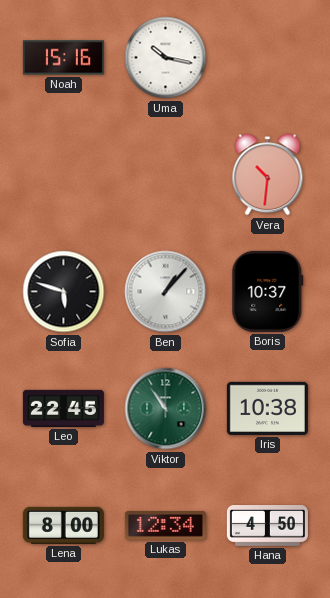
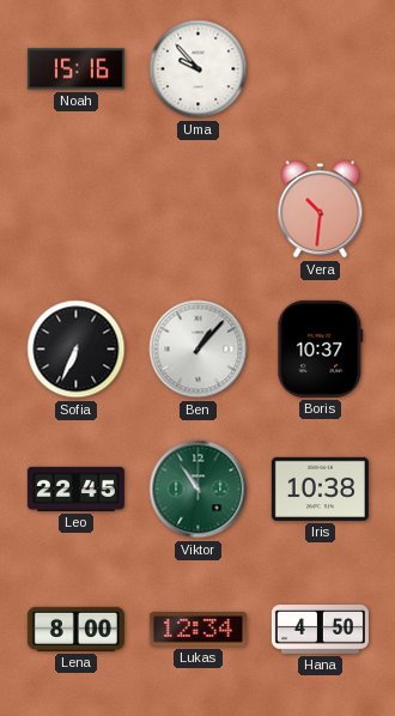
Uma: 10:17 -> 9:53 (199, 69)
Sofia: 5:48 -> 6:34 (77, 350)
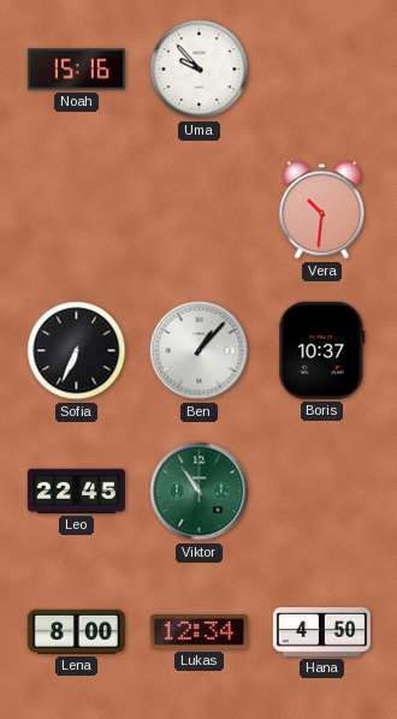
Iris: 10:38 -> none (320, 489)
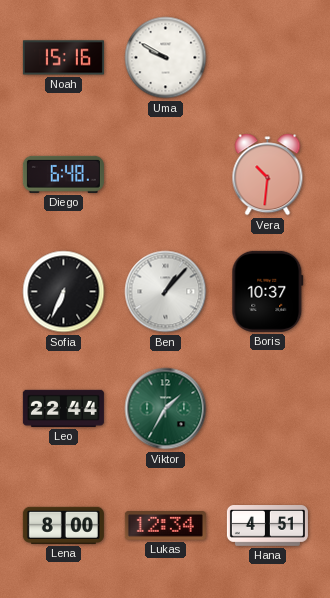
Uma: 9:53 -> 9:50 (166, 58)
Diego: none -> 6:48 (63, 174)
Leo: 22:45 -> 22:44 (63, 408)
Viktor: 10:54 -> 1:35 (166, 409)
Hana: 4:50 -> 4:51 (267, 526)
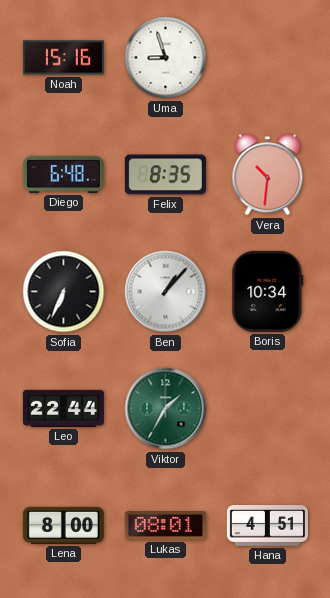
Uma: 9:50 -> 8:57 (166, 58)
Felix: none -> 8:35 (165, 175)
Boris: 10:37 -> 10:34 (268, 291)
Lukas: 12:34 -> 08:01 (165, 526)
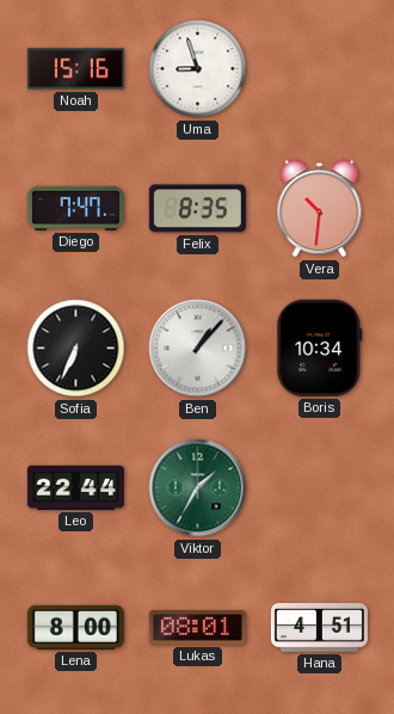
Diego: 6:48 -> 7:47 (75, 208)
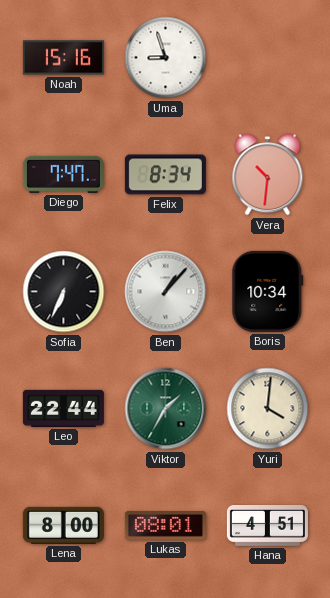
Felix: 8:35 -> 8:34 (165, 175)
Yuri: none -> 4:01 (268, 409)
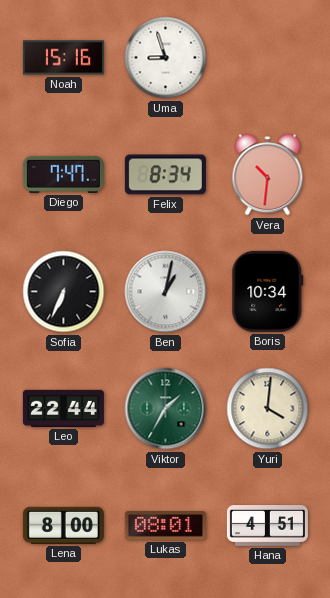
Ben: 1:07 -> 1:02 (166, 292)
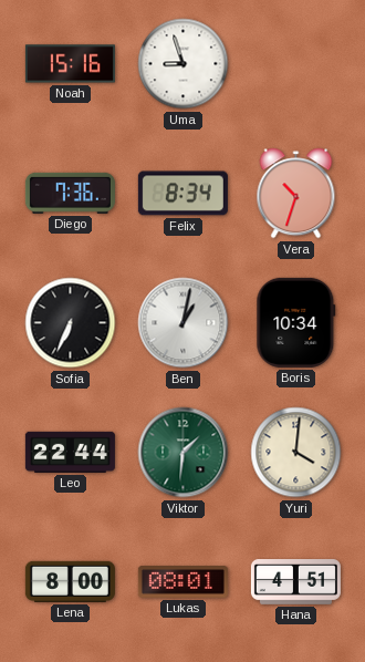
Diego: 7:47 -> 7:36 (70, 193)
Vera: 10:31 -> 10:33 (296, 194)
Viktor: 1:35 -> 1:31 (184, 453)
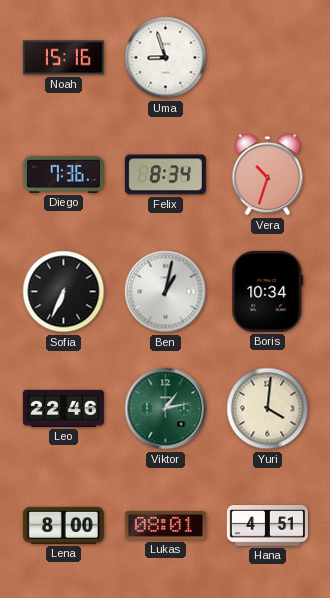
Leo: 22:44 -> 22:46 (63, 408)
Viktor: 1:31 -> 1:13 (166, 409)
